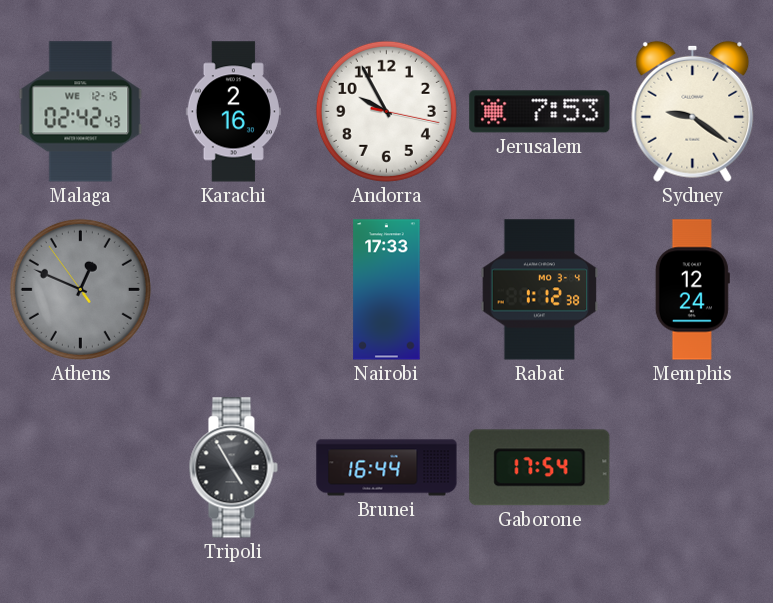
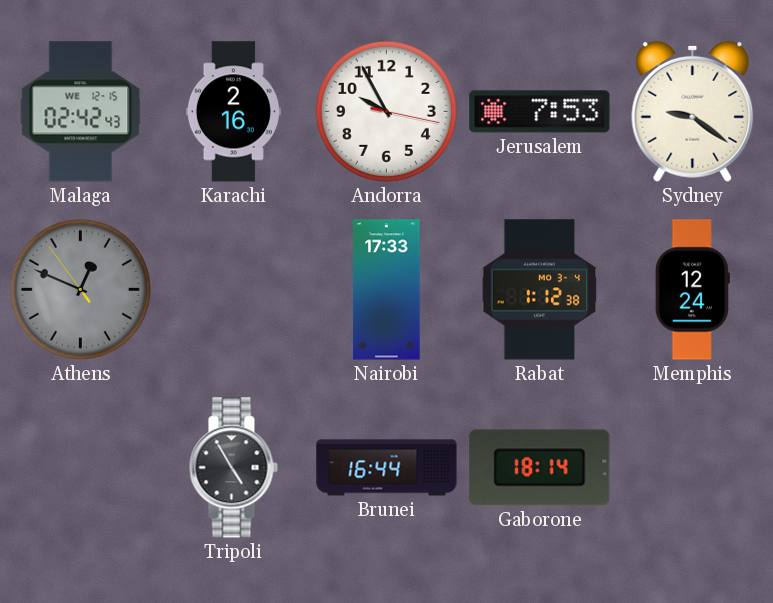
Gaborone: 17:54 -> 18:14 (540, 468)
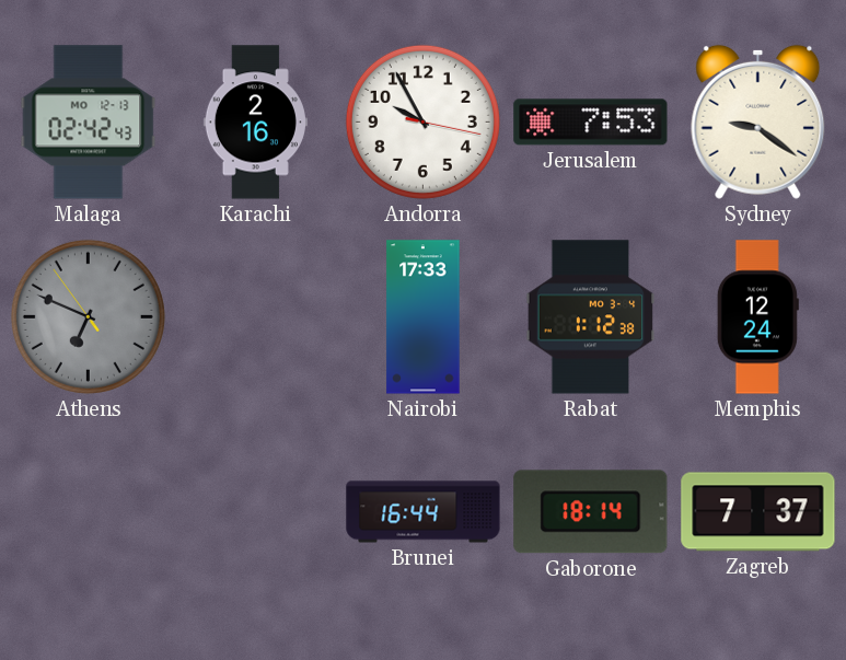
Malaga date: WE 12-15 -> MO 12-13 (89, 123)
Athens: 12:48 -> 6:48 (88, 316)
Tripoli: 4:55 -> none (233, 468)
Zagreb: none -> 7:37 (758, 512)
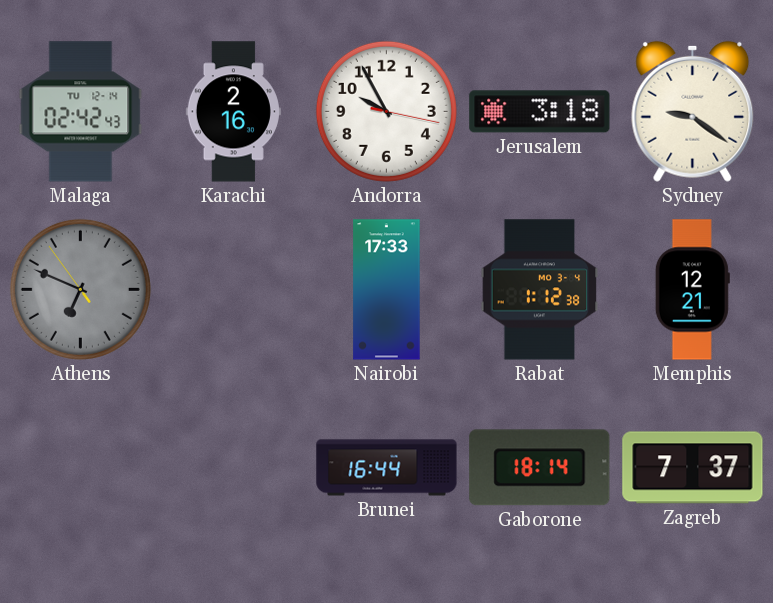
Malaga date: MO 12-13 -> TU 12-14 (81, 112)
Jerusalem: 7:53 -> 3:18 (540, 112)
Memphis: 12:24 -> 12:21 (692, 290)
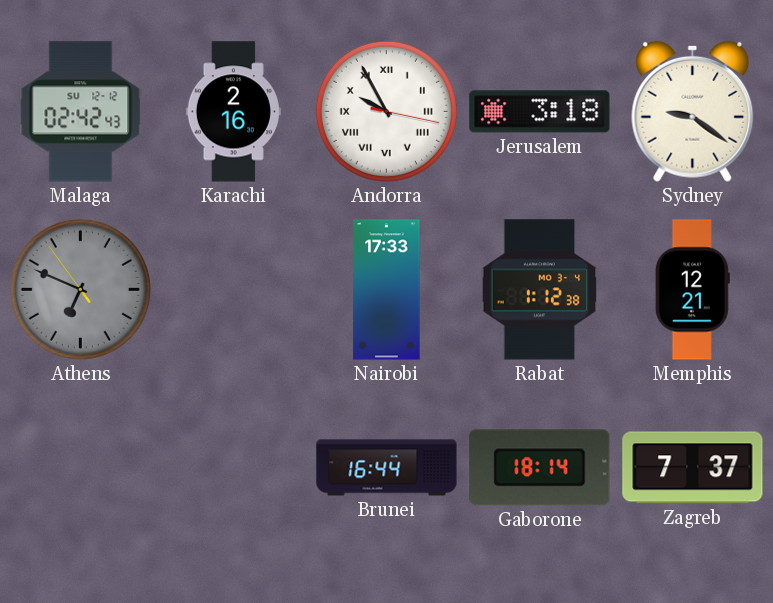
Malaga date: TU 12-14 -> SU 12-12 (81, 112)
Andorra numerals: Arabic -> Roman (386, 111)
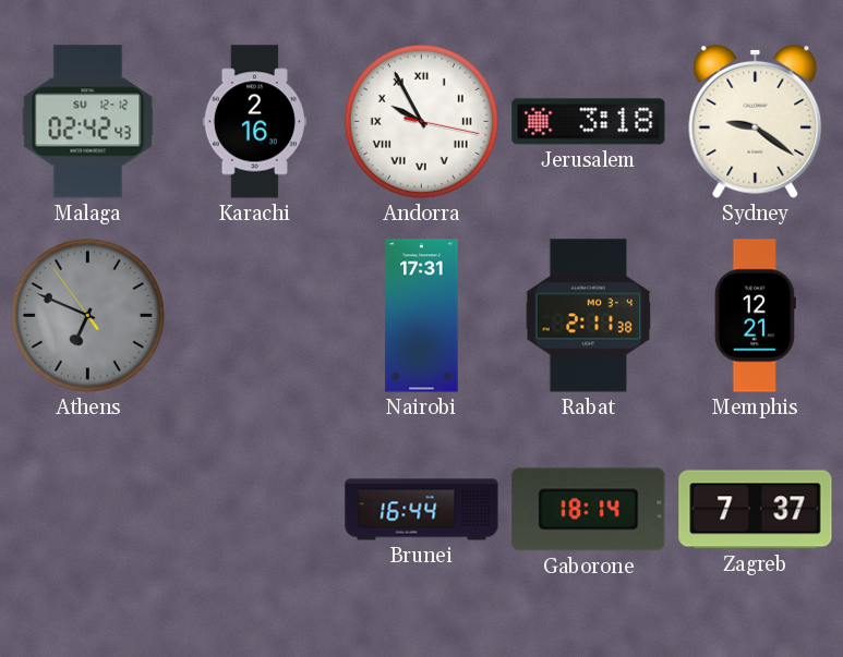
Nairobi: 17:33 -> 17:31 (422, 316)
Rabat: 1:12 -> 2:11 (589, 316)
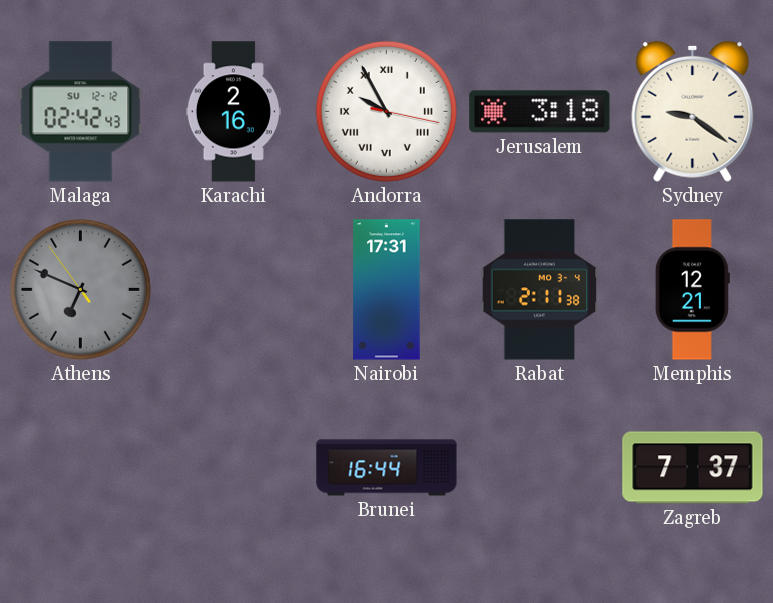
Gaborone: 18:14 -> none (589, 510)
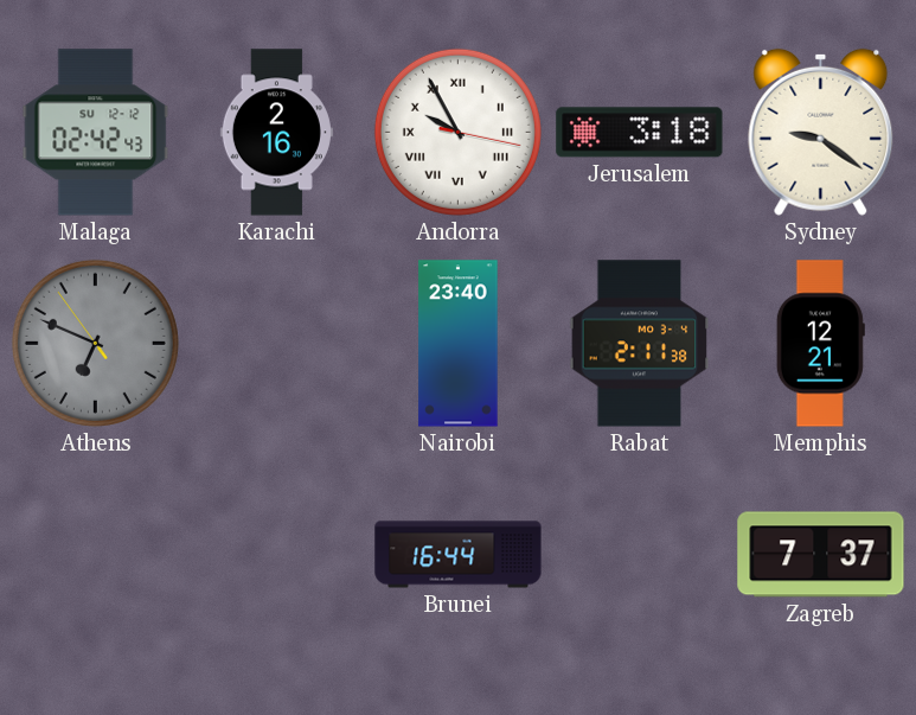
Nairobi: 17:31 -> 23:40 (459, 344)
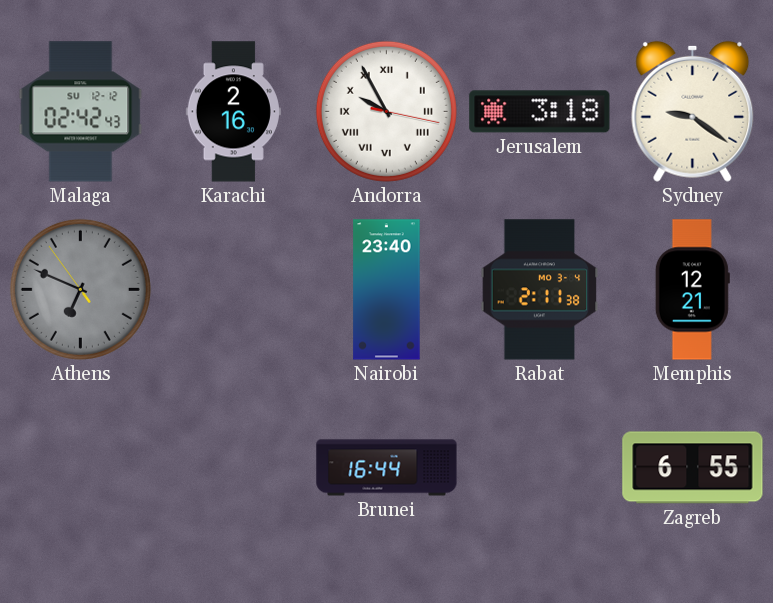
Zagreb: 7:37 -> 6:55 (693, 468)
